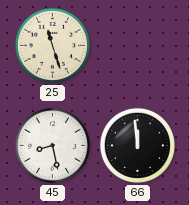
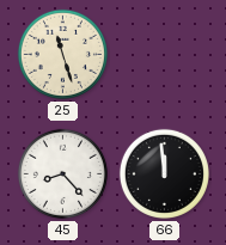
45: 8:28 -> 8:23 (62, 173)
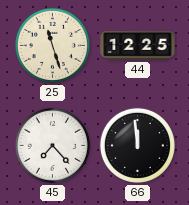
44: none -> 12:25 (138, 46)
45: 8:23 -> 7:23 (52, 145)
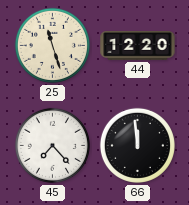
44: 12:25 -> 12:20 (138, 46)
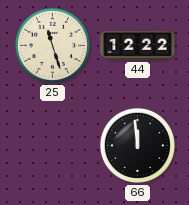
44: 12:20 -> 12:22 (138, 46)
45: 7:23 -> none (52, 145)
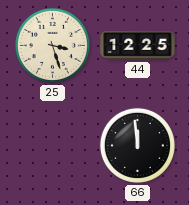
25: 11:27 -> 3:27 (52, 45)
44: 12:22 -> 12:25 (138, 46)
